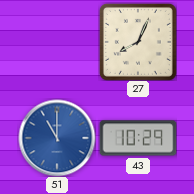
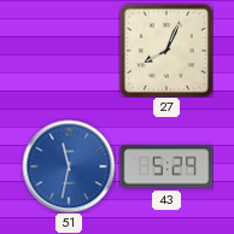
51: 11:00 -> 11:32 (69, 166)
43: 10:29 -> 5:29 (166, 166)
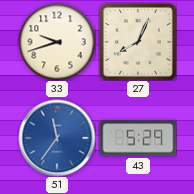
33: none -> 9:42 (57, 42)
51: 11:32 -> 11:36 (57, 138)
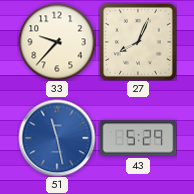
33: 9:42 -> 9:37 (57, 42)
51: 11:36 -> 11:28 (57, 138)
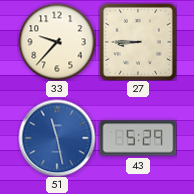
27: 8:04 -> 8:45 (138, 42)
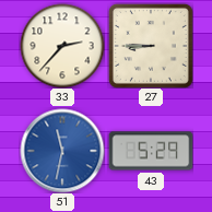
33: 9:37 -> 2:37 (62, 46)
51: 11:28 -> 11:32 (62, 151)
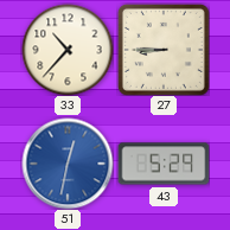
33: 2:37 -> 10:37 (68, 50)
51: 11:32 -> 12:32 (68, 164)
